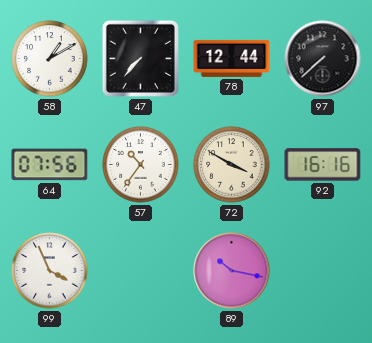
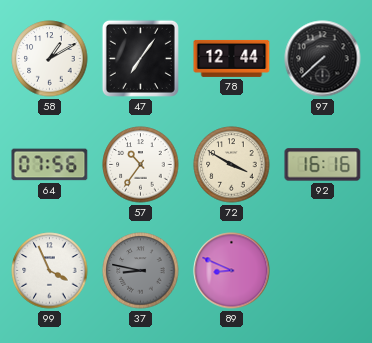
47: 7:37 -> 7:06 (140, 58)
37: none -> 8:47 (141, 271)
89: 10:17 -> 8:49 (232, 271)
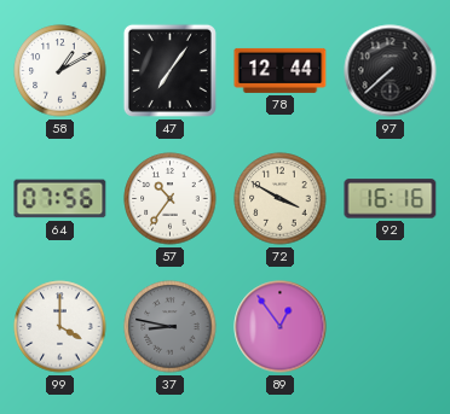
99: 3:56 -> 4:00 (60, 327)
89: 8:49 -> 12:54 (281, 327)
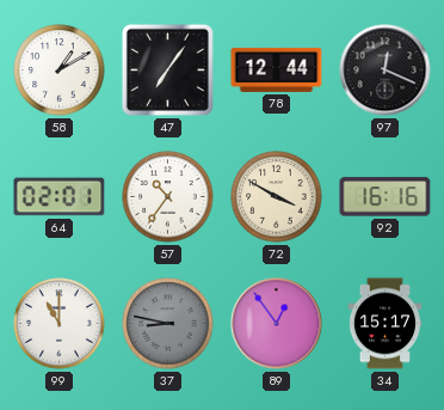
97: 7:38 -> 12:19 (386, 71)
64: 07:56 -> 02:01 (60, 197)
99: 4:00 -> 11:00 (60, 324)
34: none -> 15:17 (386, 324)
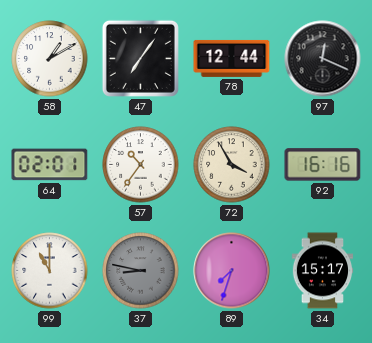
72: 3:50 -> 3:55 (232, 165)
89: 12:54 -> 7:33 (232, 271)
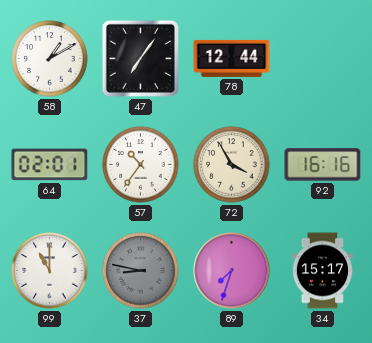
97: 12:19 -> none (323, 59)
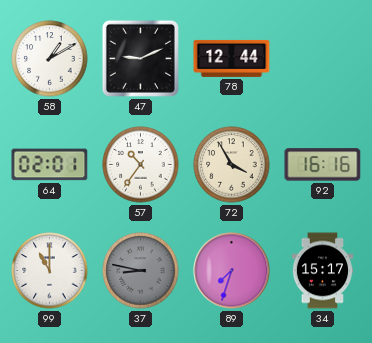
47: 7:06 -> 9:11 (140, 58)
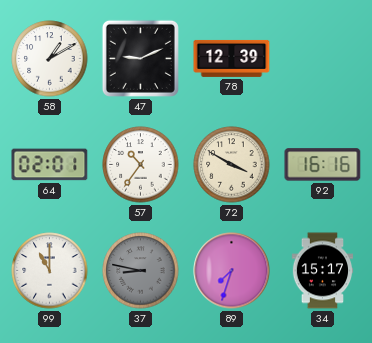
78: 12:44 -> 12:39 (232, 58)
72: 3:55 -> 3:50 (232, 165)
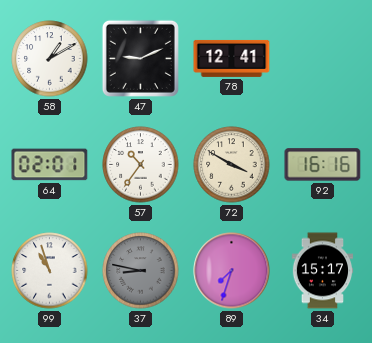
78: 12:39 -> 12:41 (232, 58)
99: 11:00 -> 10:57 (50, 271)
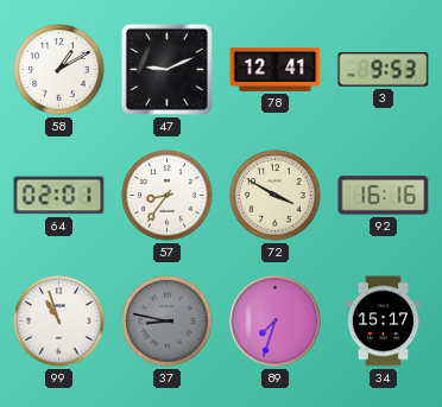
3: none -> 9:53 (384, 70)
57: 10:36 -> 8:36 (168, 196)
